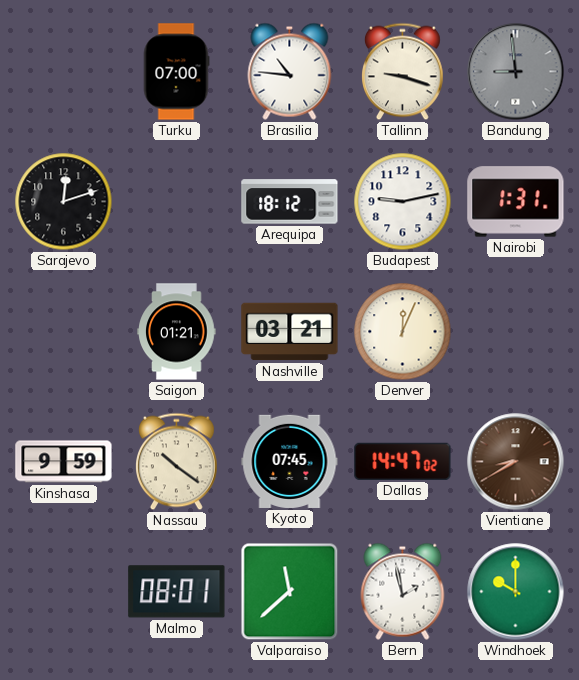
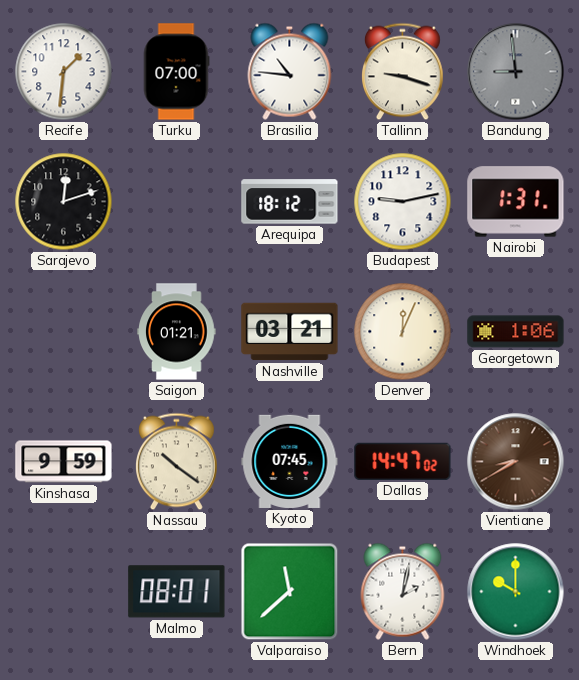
Recife: none -> 1:31 (64, 72)
Georgetown: none -> 1:06 (516, 332)
Bern: 1:58 -> 2:02 (403, 591)
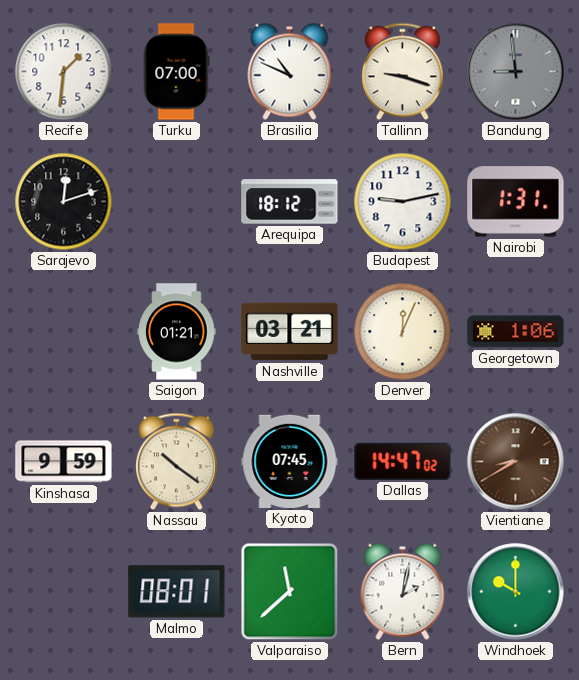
Brasilia: 10:46 -> 10:49 (290, 71)
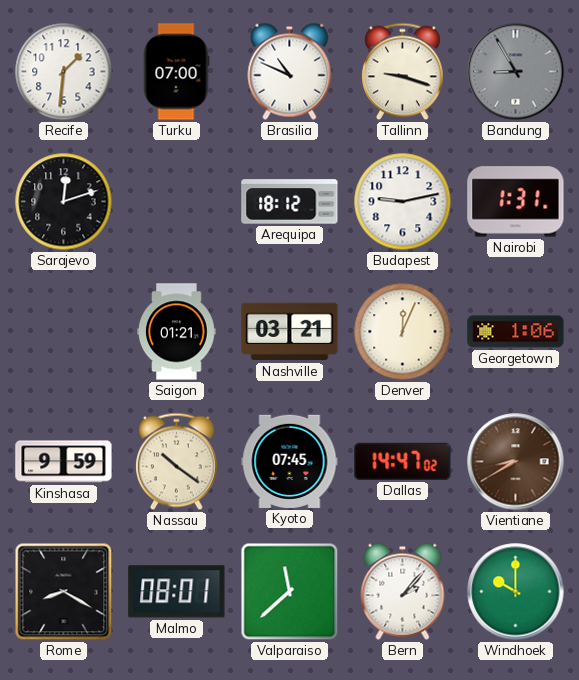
Bandung: 8:59 -> 8:55 (516, 72)
Rome: none -> 8:20 (64, 592)
Bern: 2:02 -> 2:07 (403, 591)
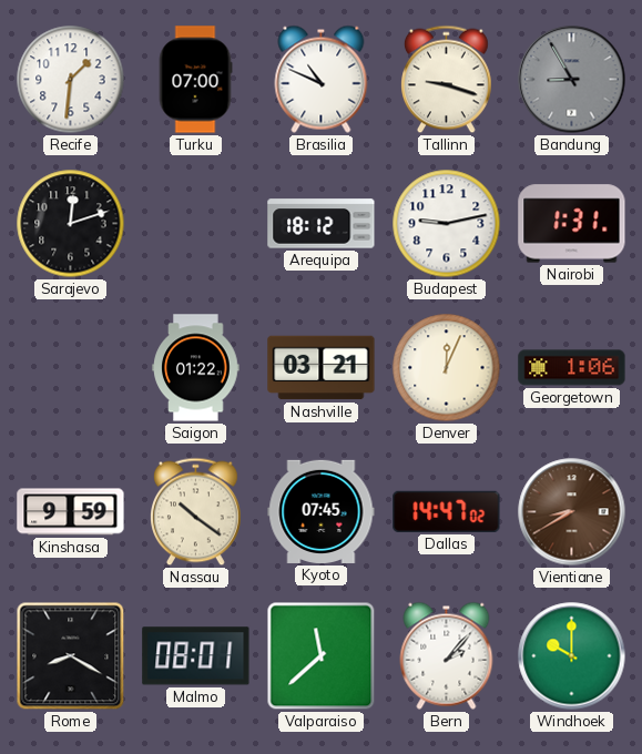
Saigon: 01:21 -> 01:22 (196, 368)
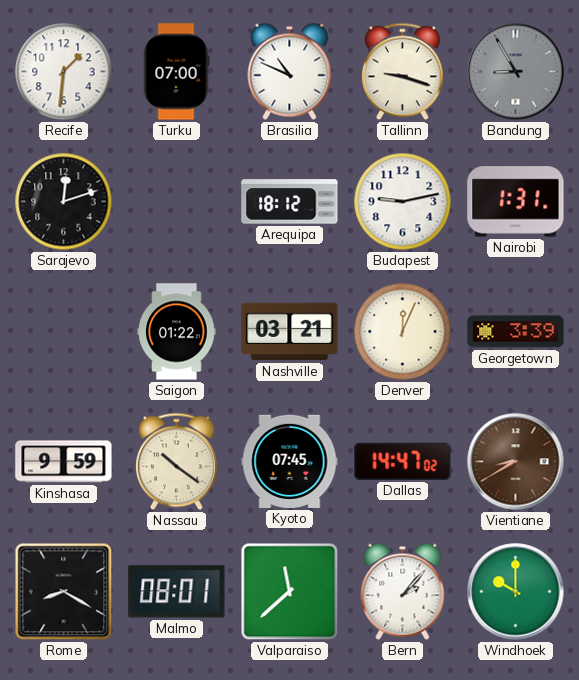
Georgetown: 1:06 -> 3:39 (516, 332)
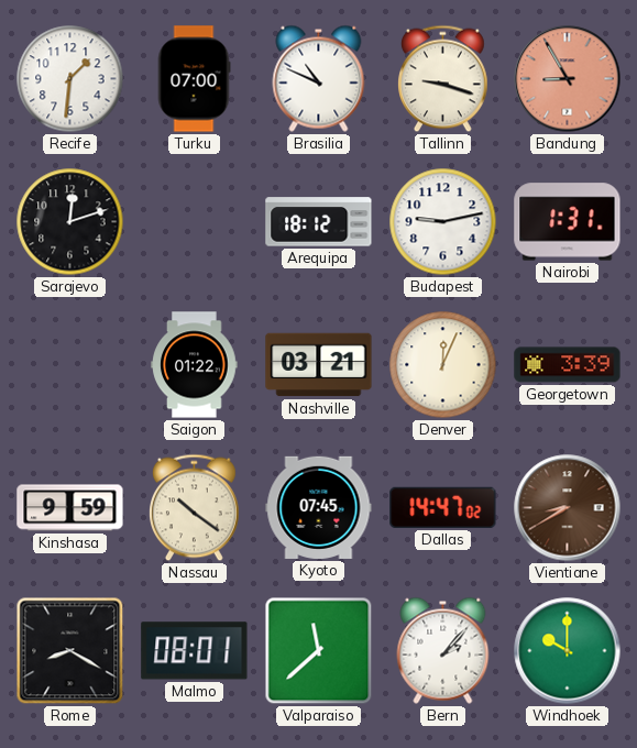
Bandung dial: grey -> salmon (568, 79)
